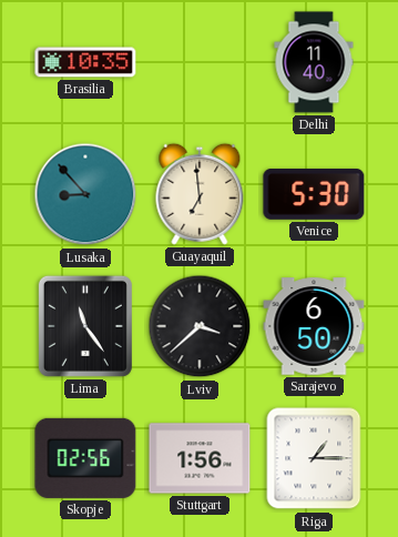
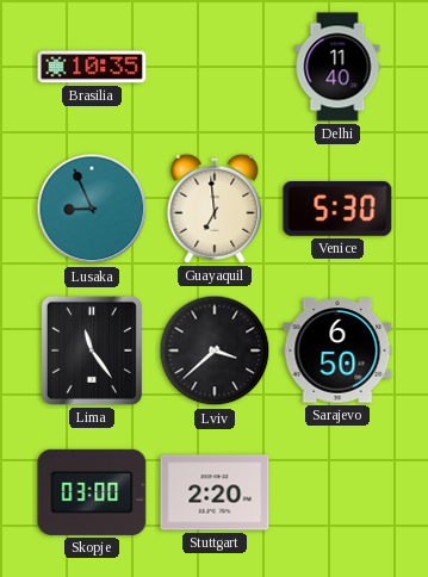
Lusaka: 8:53 -> 8:56 (92, 209)
Skopje: 02:56 -> 03:00 (92, 492)
Stuttgart: 1:56 -> 2:20 (215, 492)
Riga: 1:15 -> none (314, 458)
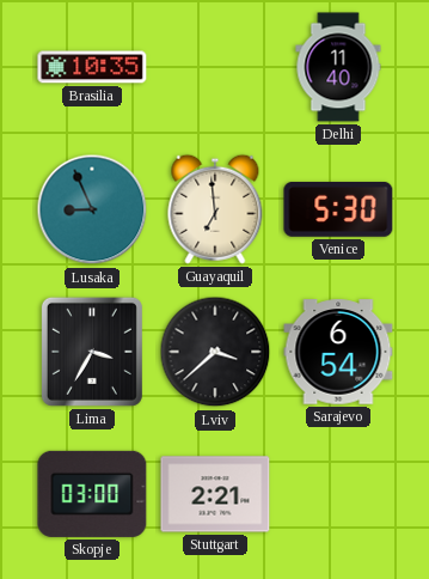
Lima: 11:24 -> 3:35 (92, 352)
Sarajevo: 6:50 -> 6:54 (338, 352)
Stuttgart: 2:20 -> 2:21 (215, 494)
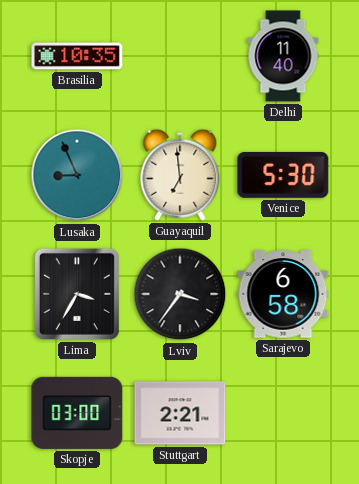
Lviv: 3:38 -> 3:36 (180, 294)
Sarajevo: 6:54 -> 6:58 (283, 294)
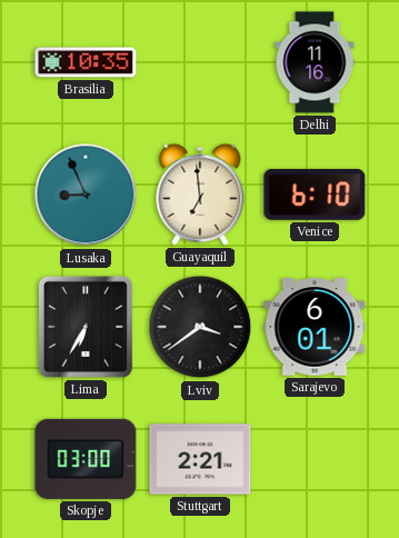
Delhi: 11:40 -> 11:16 (315, 62)
Venice: 5:30 -> 6:10 (315, 195)
Lima: 3:35 -> 6:35 (86, 327)
Lviv: 3:36 -> 3:39 (200, 327)
Sarajevo: 6:58 -> 6:01 (315, 327)
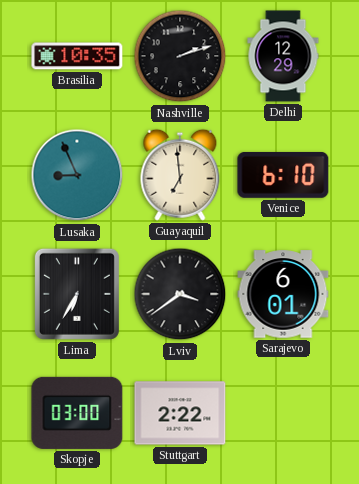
Nashville: none -> 2:12 (180, 56)
Delhi: 11:16 -> 12:29 (283, 56)
Stuttgart: 2:21 -> 2:22 (180, 413)
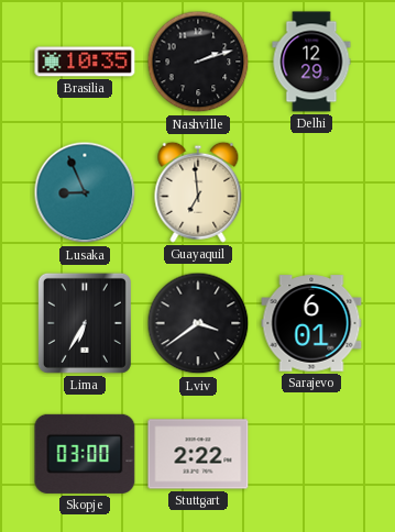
Venice: 6:10 -> none (283, 175)
